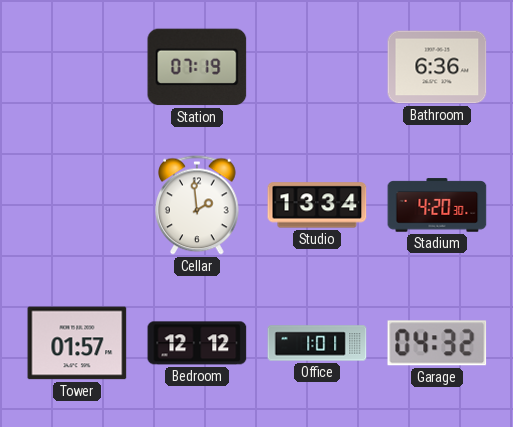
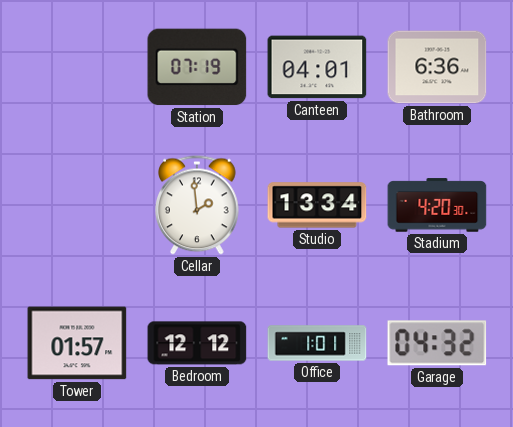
Canteen: none -> 04:01 (317, 67)
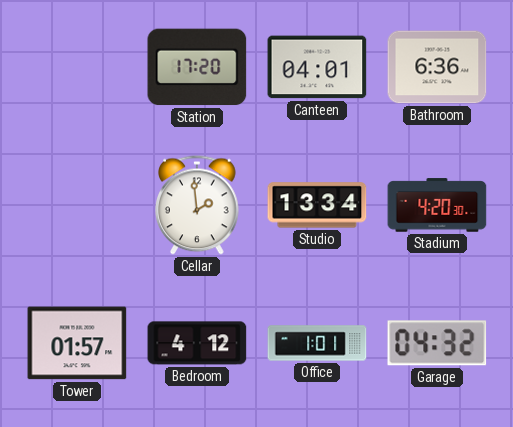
Station: 07:19 -> 17:20 (197, 67)
Bedroom: 12:12 -> 4:12 (197, 343)
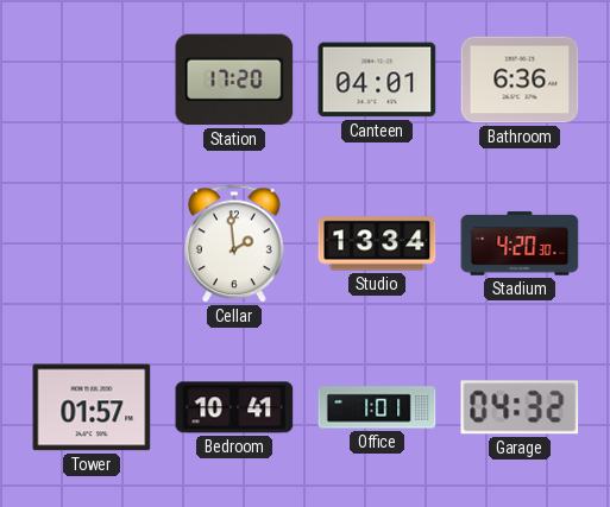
Bedroom: 4:12 -> 10:41 (234, 407)
